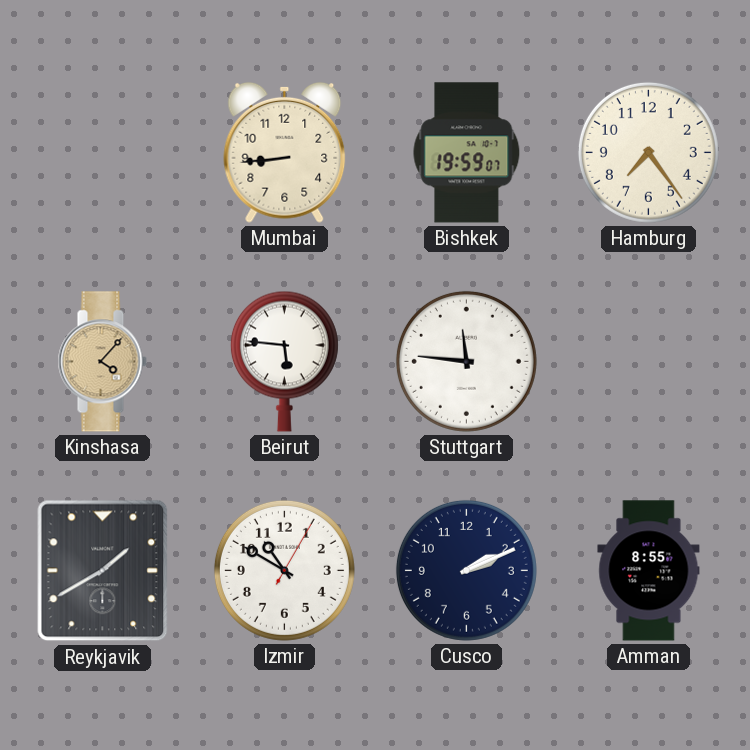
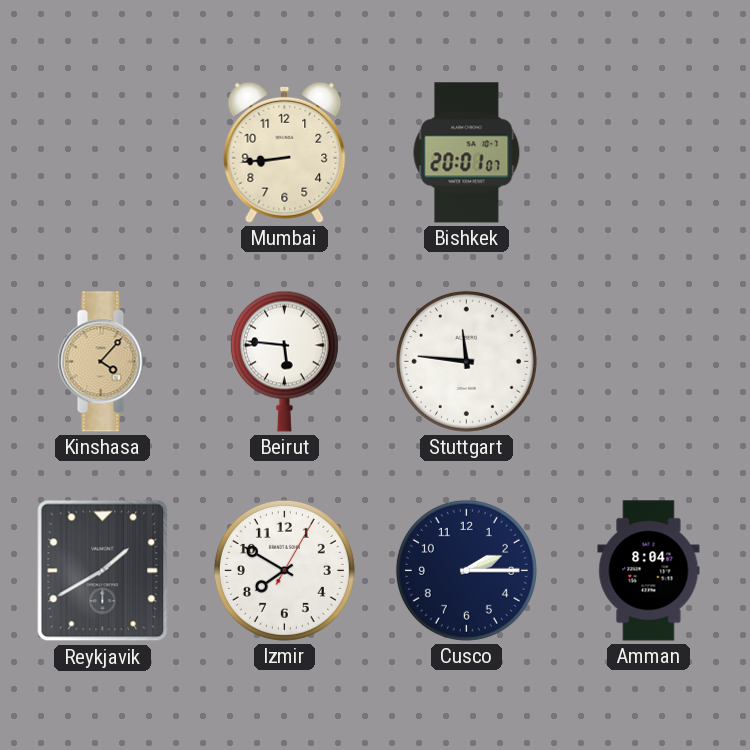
Bishkek: 19:59 -> 20:01 (467, 153)
Hamburg: 7:24 -> none (648, 152)
Izmir: 10:50 -> 7:50 (284, 570)
Cusco: 2:11 -> 2:15 (466, 570)
Amman: 8:55 -> 8:04 (649, 571)
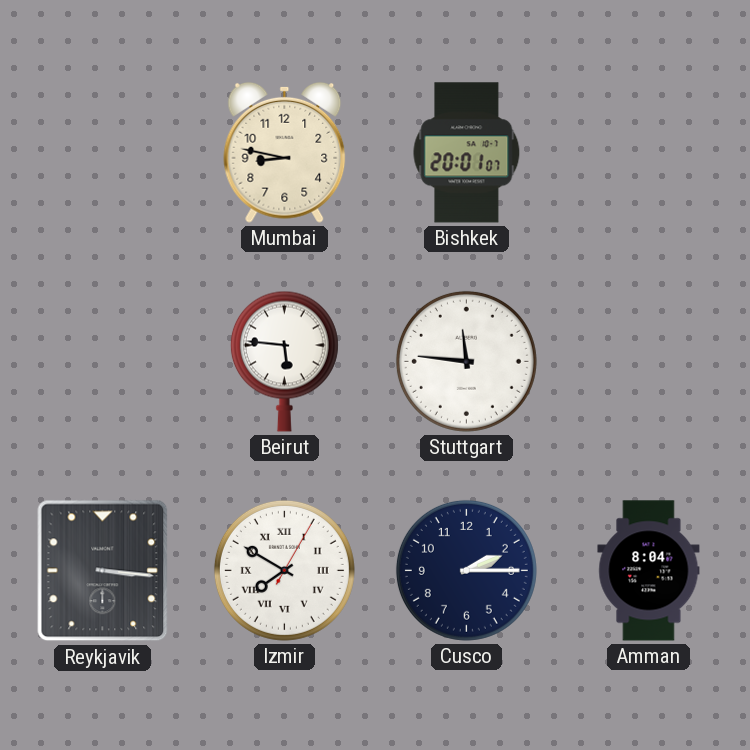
Mumbai: 8:44 -> 8:47 (285, 152)
Kinshasa: 4:07 -> none (102, 362)
Reykjavik: 1:40 -> 3:16 (103, 571)
Izmir numerals: Arabic -> Roman (284, 570)
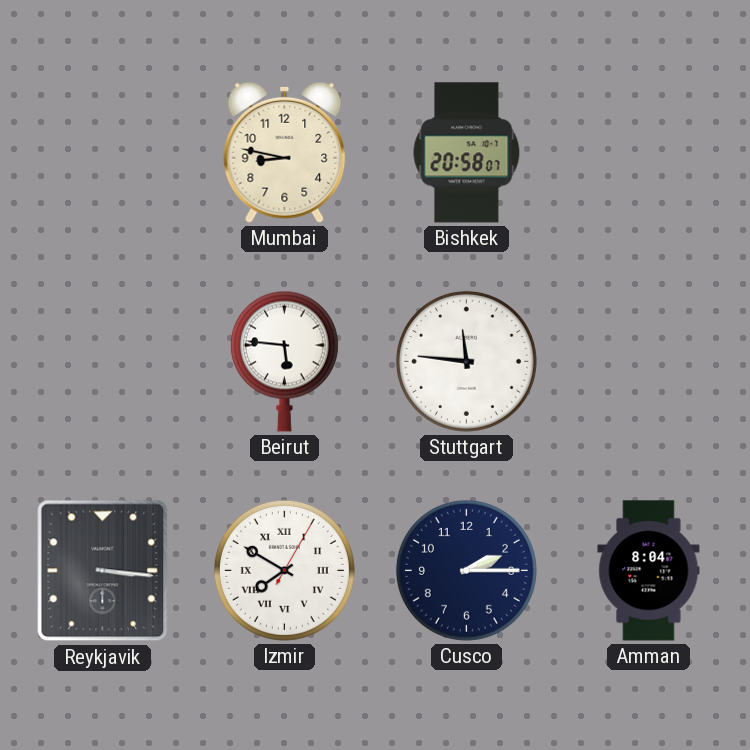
Bishkek: 20:01 -> 20:58 (467, 153)
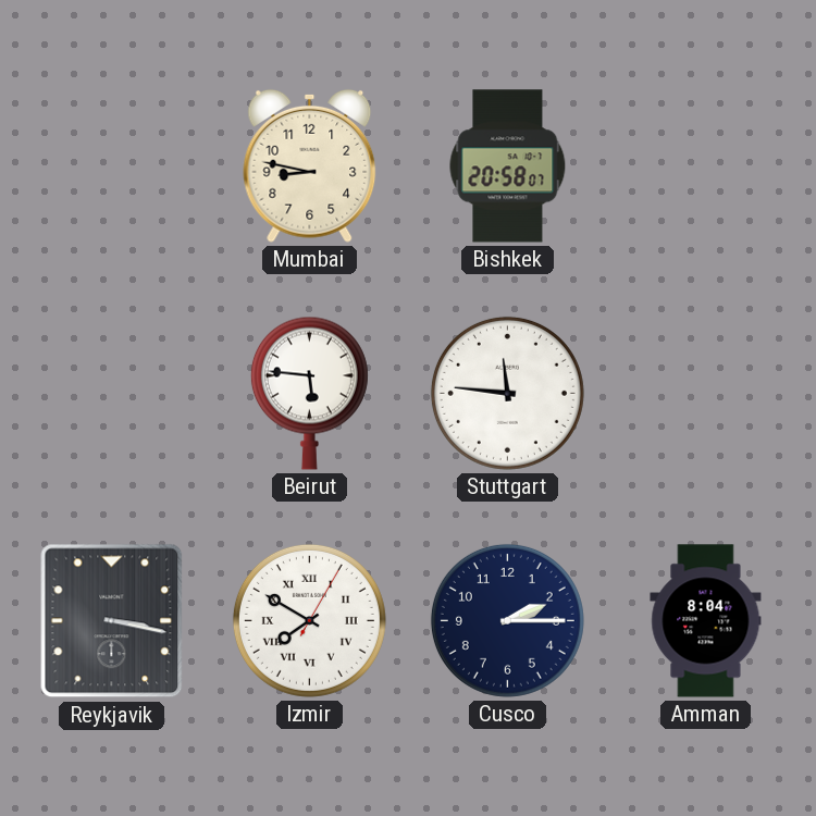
Reykjavik: 3:16 -> 3:17 (112, 621)
